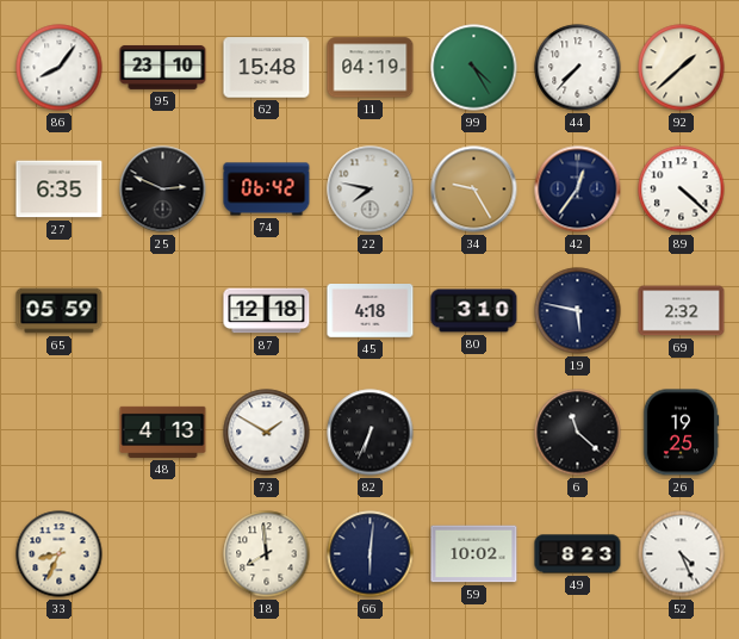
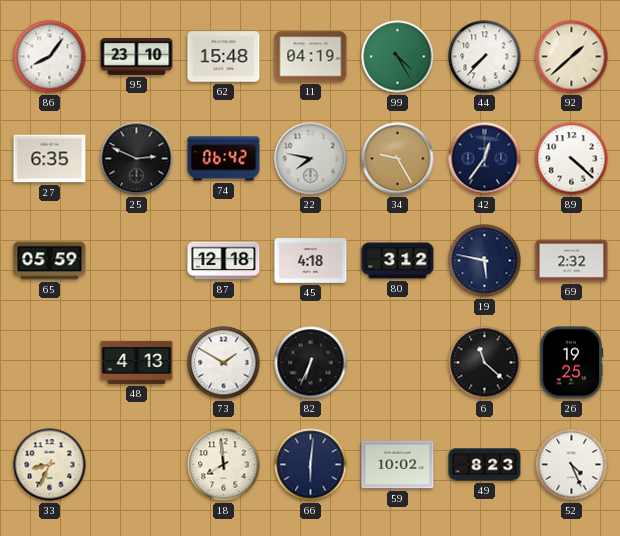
80: 3:10 -> 3:12 (398, 261)
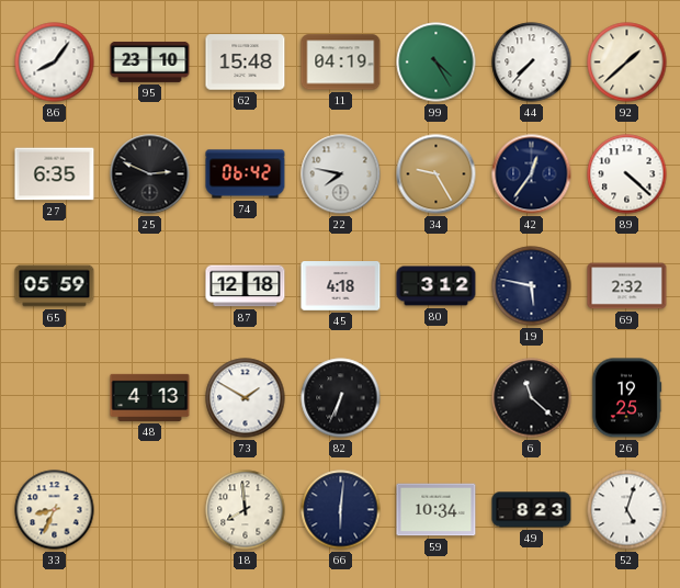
59: 10:02 -> 10:34 (437, 510)
52: 4:26 -> 5:03 (627, 510)
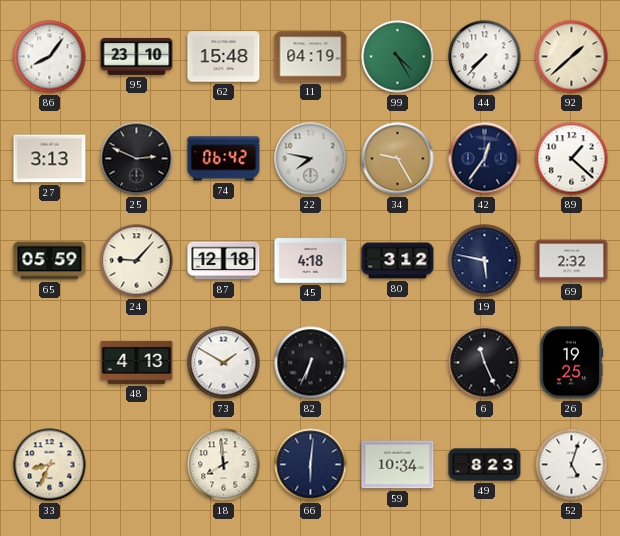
27: 6:35 -> 3:13 (50, 159)
89: 4:22 -> 1:22 (572, 159)
24: none -> 9:07 (137, 261)
6: 11:22 -> 11:26 (485, 363)
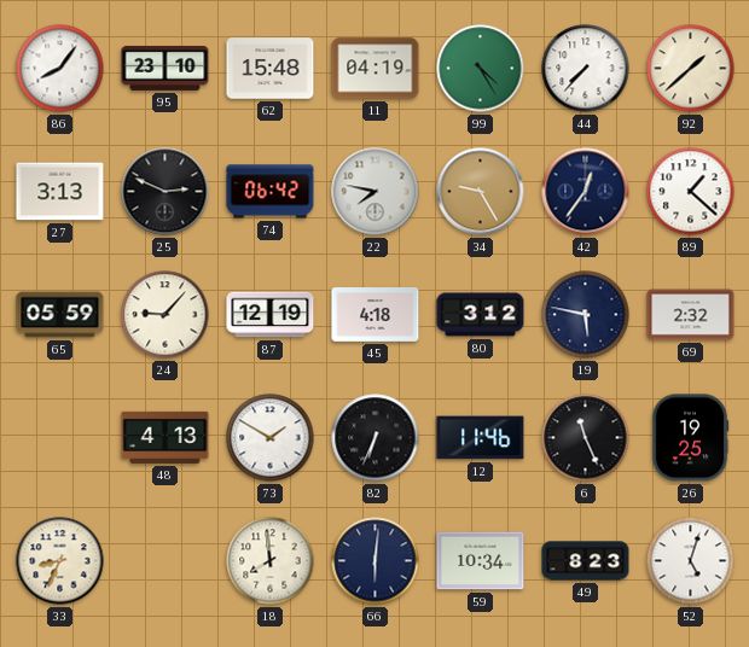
87: 12:18 -> 12:19 (271, 315)
12: none -> 11:46 (481, 438)
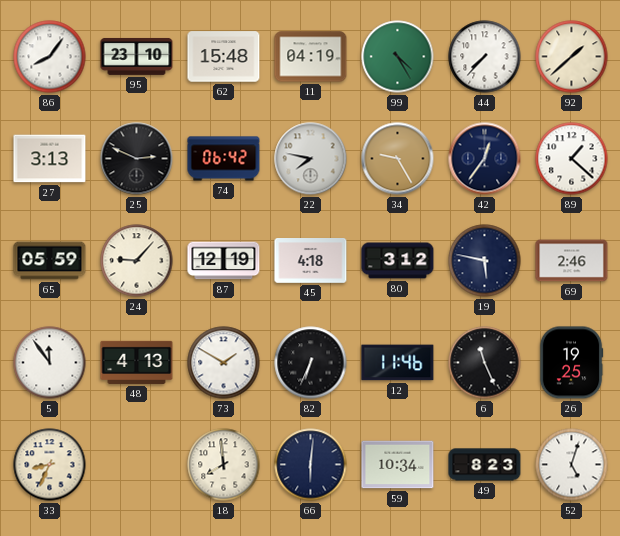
69: 2:32 -> 2:46 (572, 261)
5: none -> 11:54 (50, 363)
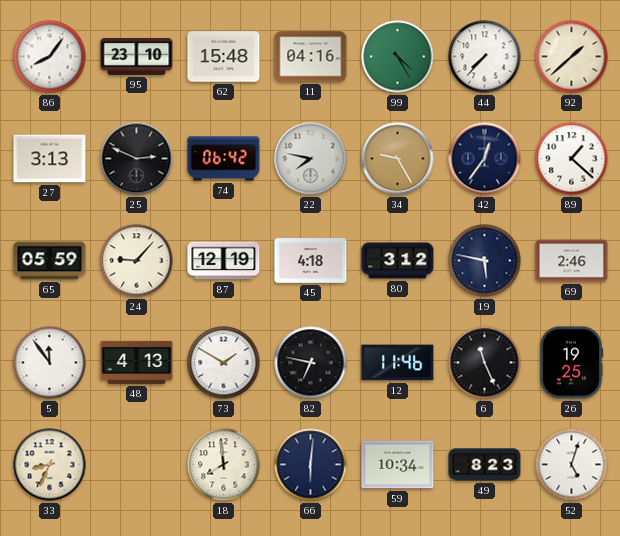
11: 04:19 -> 04:16 (311, 57)
82: 6:34 -> 6:47 (311, 363)
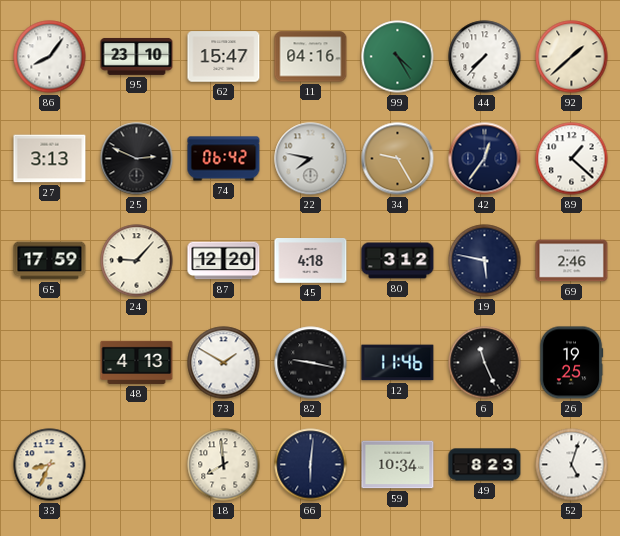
62: 15:48 -> 15:47 (224, 57)
65: 05:59 -> 17:59 (50, 261)
87: 12:19 -> 12:20 (224, 261)
5: 11:54 -> none (50, 363)
82: 6:47 -> 9:17 (311, 363)
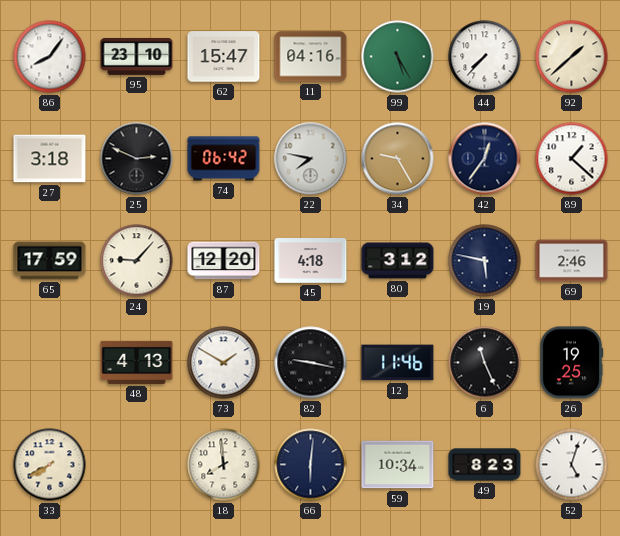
99: 4:25 -> 5:25 (398, 57)
27: 3:13 -> 3:18 (50, 159)
33: 8:34 -> 7:40 (50, 465)
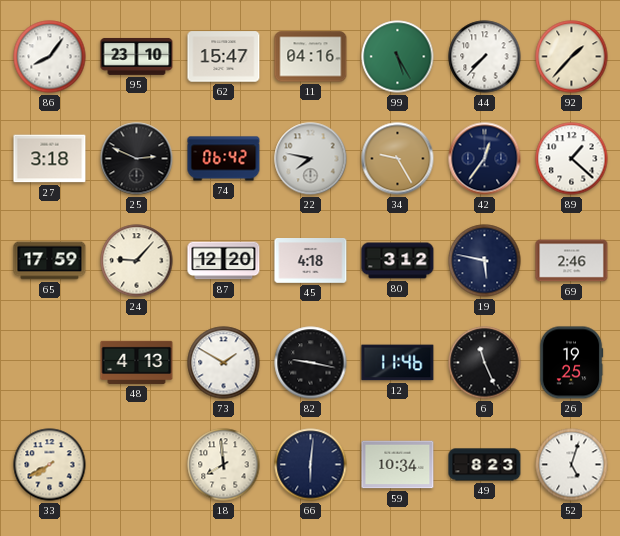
92: 1:38 -> 1:37 (572, 57)
